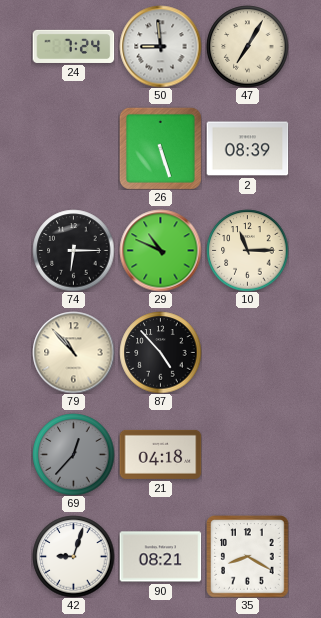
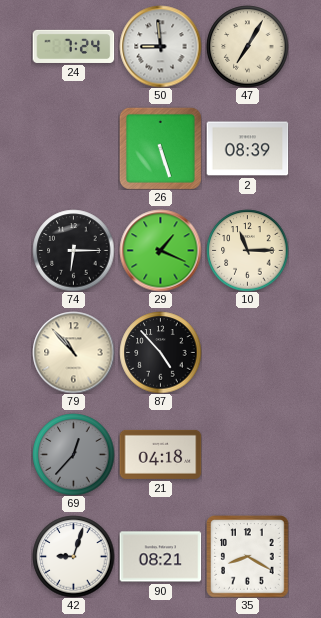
29: 10:49 -> 1:19 (160, 250)
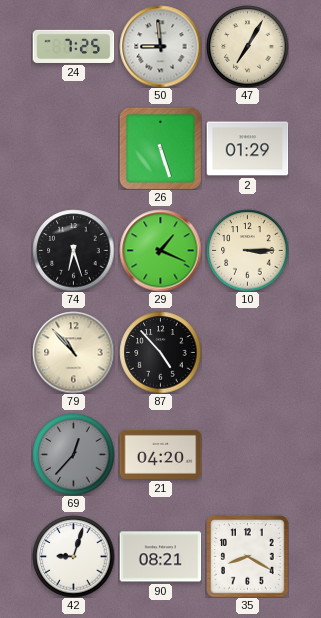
24: 7:24 -> 7:25 (73, 46)
2: 08:39 -> 01:29 (247, 149)
74: 6:15 -> 6:27 (73, 250)
10: 11:15 -> 3:15 (247, 250)
21: 04:18 -> 04:20 (160, 454)
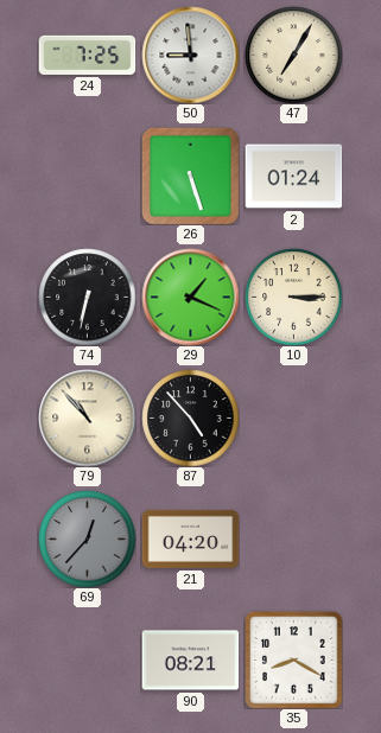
2: 01:29 -> 01:24 (293, 177)
74: 6:27 -> 6:32 (87, 297)
42: 9:03 -> none (73, 556)
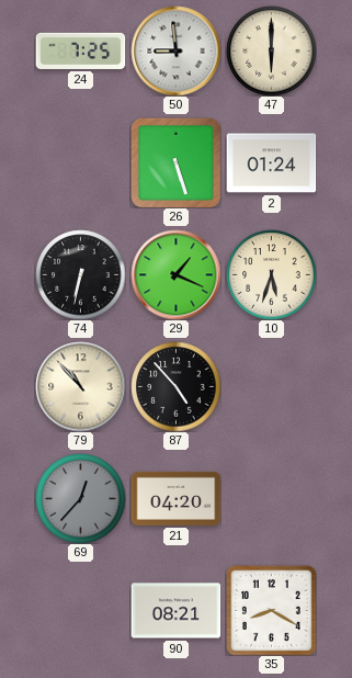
47: 7:05 -> 6:00 (271, 50)
10: 3:15 -> 5:33 (271, 274)
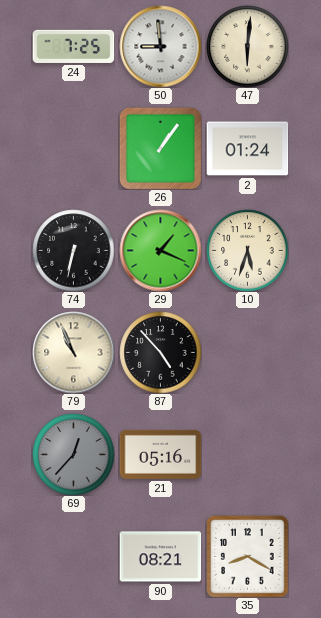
47: 6:00 -> 6:01 (247, 46)
26: 5:27 -> 1:06 (160, 148)
79: 10:53 -> 10:56 (73, 352)
21: 04:20 -> 05:16 (160, 454)
